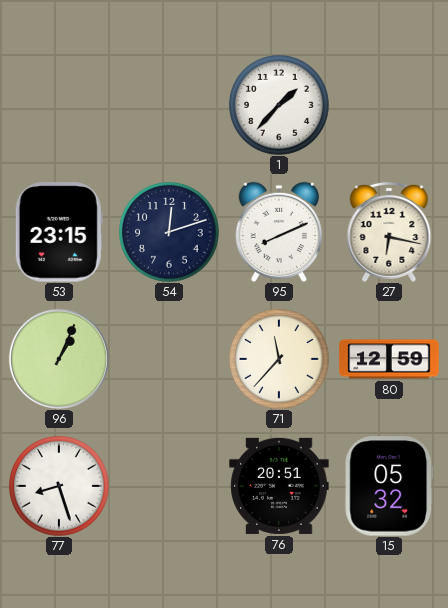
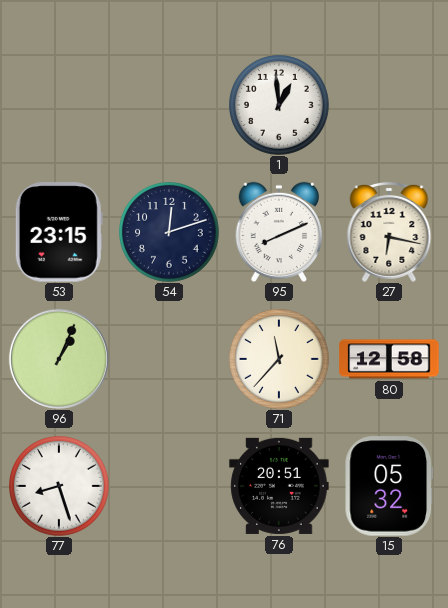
1: 1:37 -> 12:59 (280, 106)
80: 12:59 -> 12:58 (389, 359)
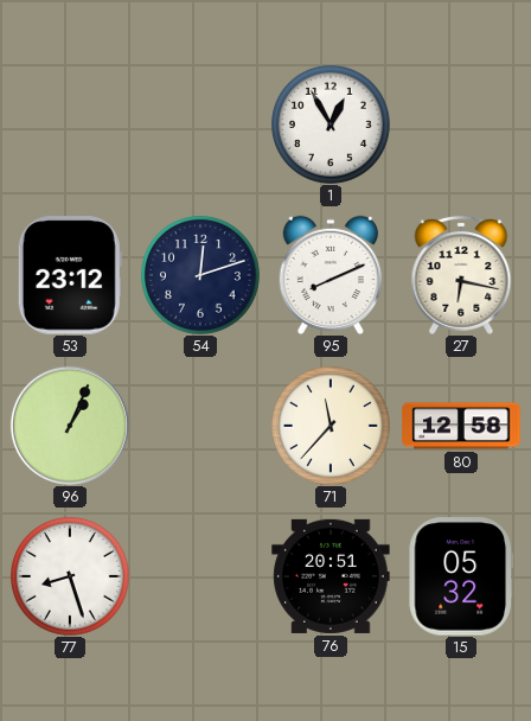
1: 12:59 -> 12:55 (332, 126)
53: 23:15 -> 23:12 (70, 275)
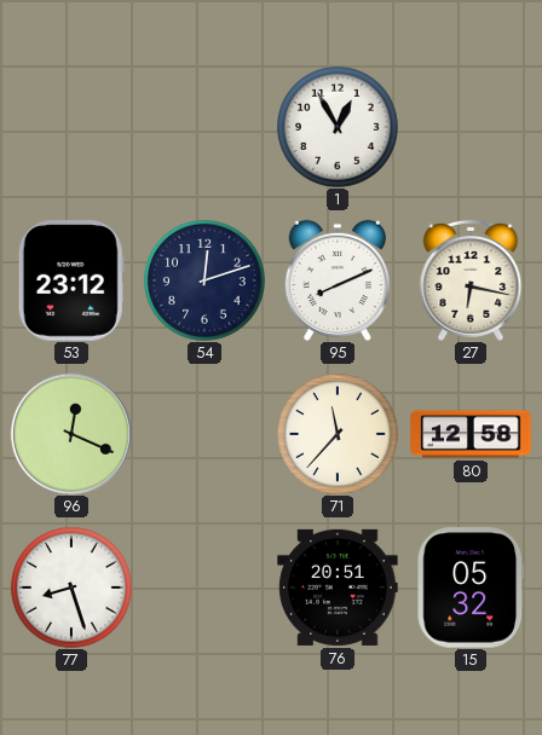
96: 1:04 -> 12:19 (71, 434)
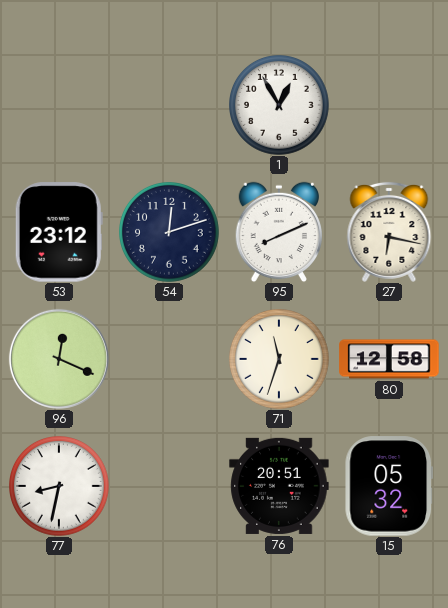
71: 11:37 -> 11:33 (280, 360)
77: 8:27 -> 8:32 (60, 487)
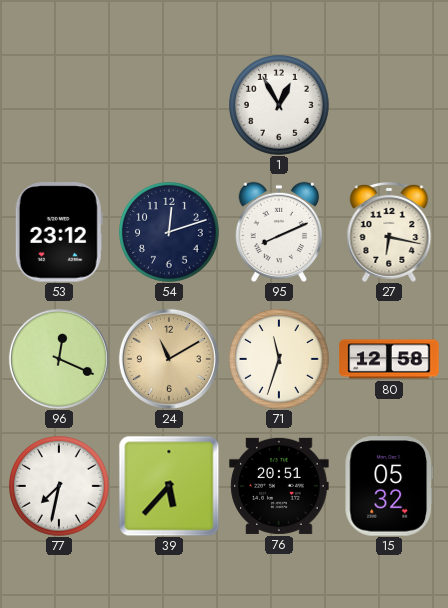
24: none -> 11:10 (169, 359)
77: 8:32 -> 7:32 (60, 487)
39: none -> 5:37 (169, 486)
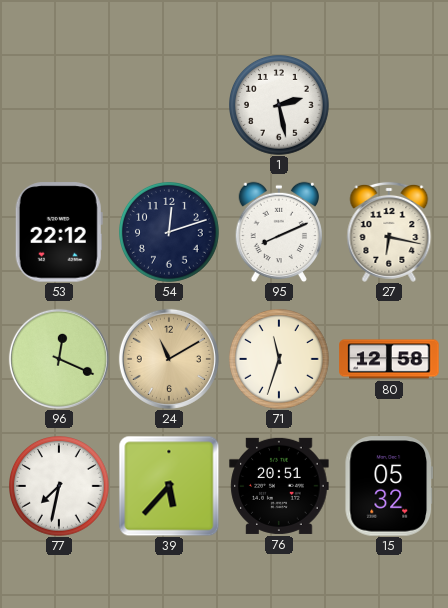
1: 12:55 -> 2:28 (280, 106)
53: 23:12 -> 22:12 (59, 232)
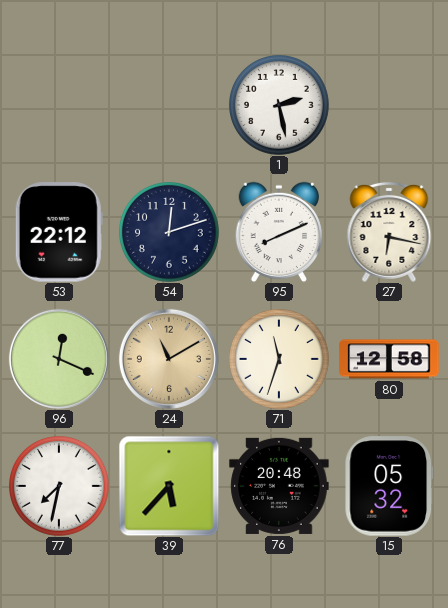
76: 20:51 -> 20:48 (279, 486)
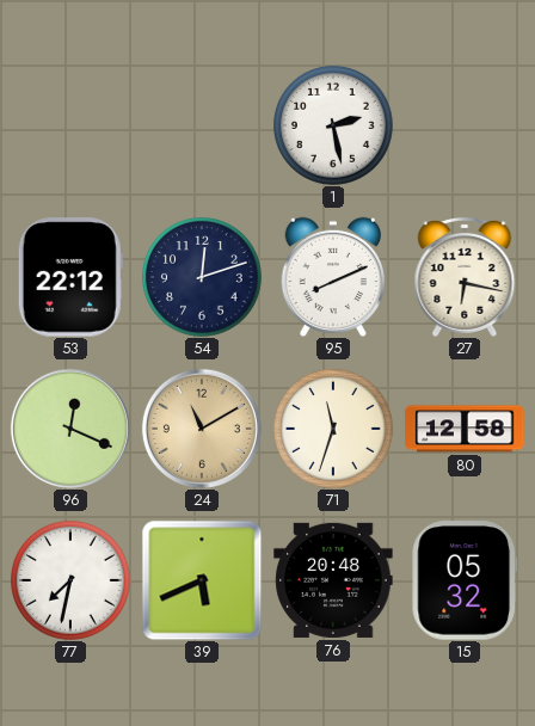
39: 5:37 -> 5:41 (202, 580)
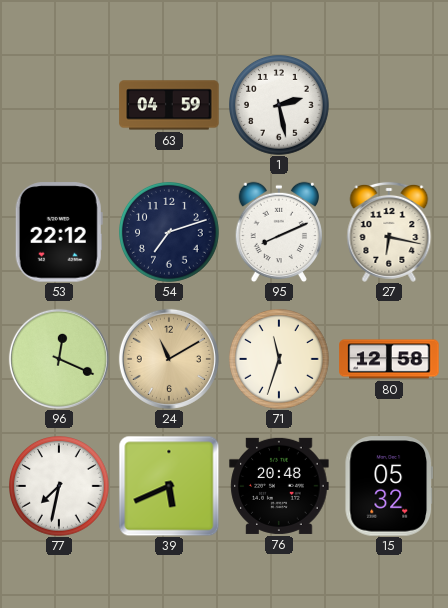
63: none -> 04:59 (169, 105)
54: 12:12 -> 7:12 (170, 233)
